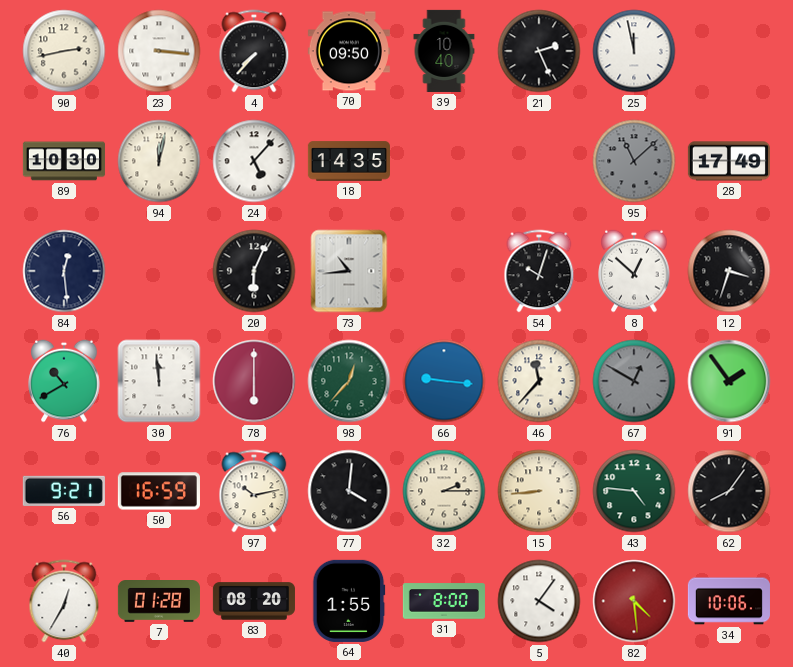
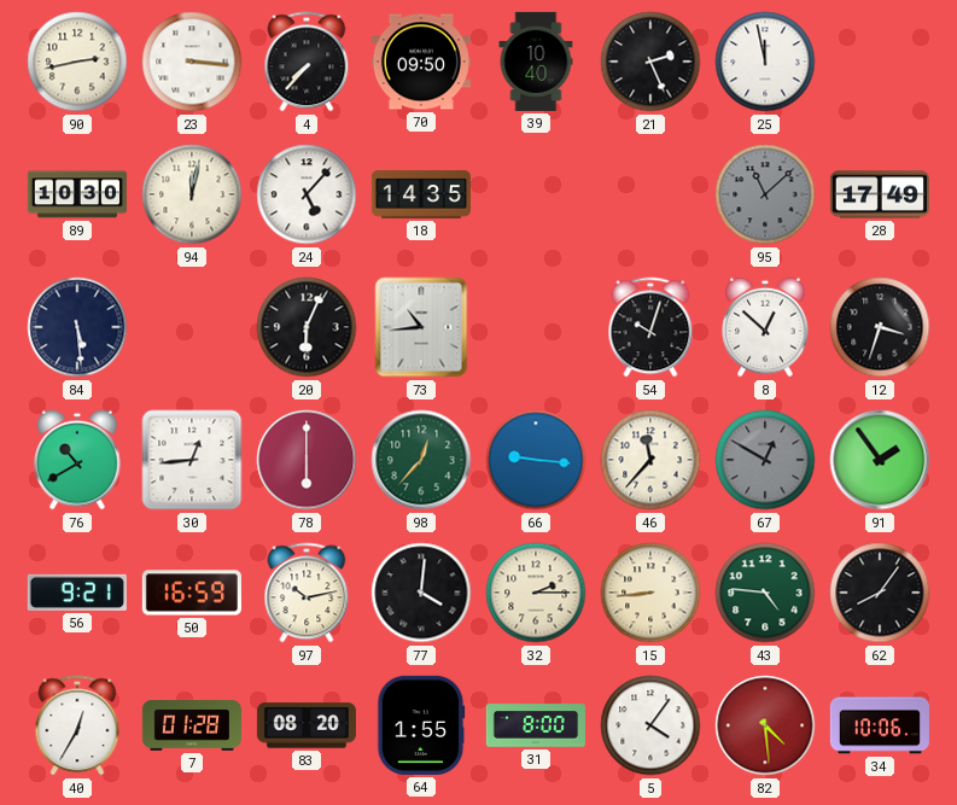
84: 12:29 -> 5:29 (77, 327)
30: 11:59 -> 12:44 (192, 460)
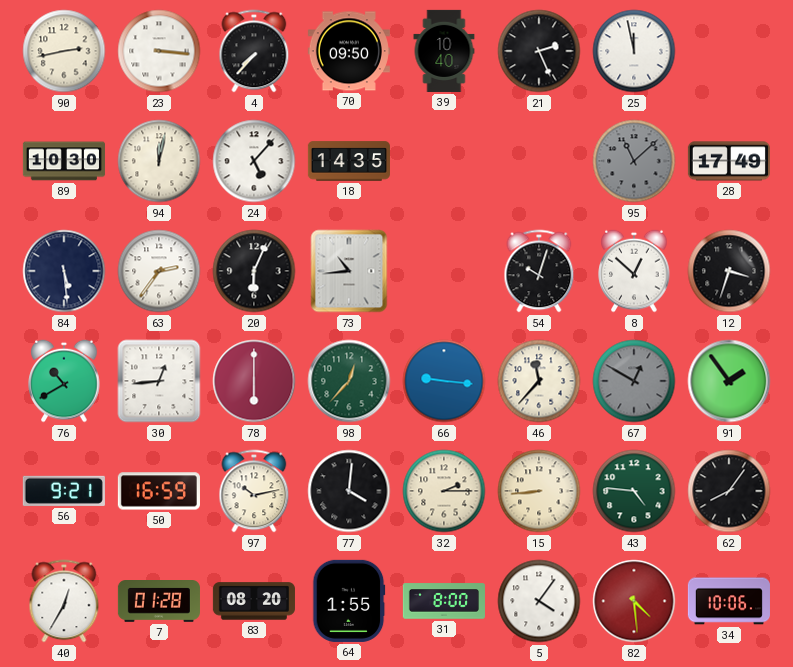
63: none -> 2:36 (159, 271)
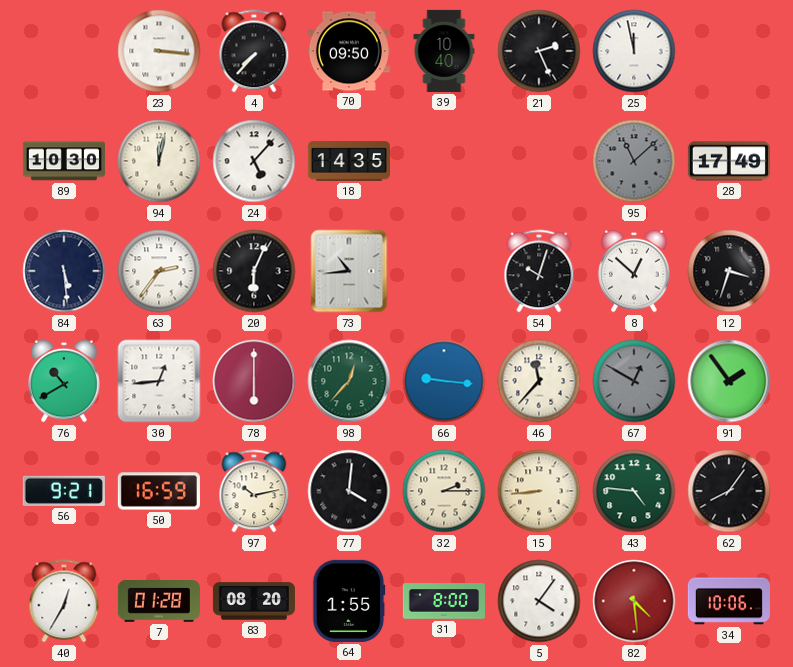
90: 2:43 -> none (64, 51)
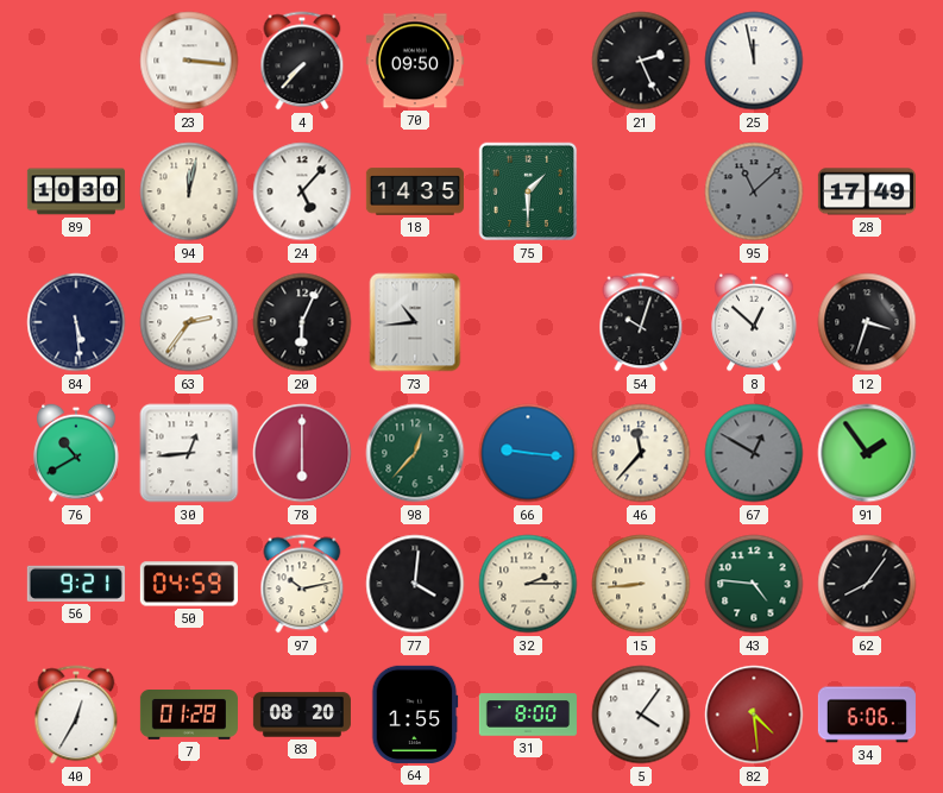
39: 10:40 -> none (444, 51)
75: none -> 1:30 (528, 191)
50: 16:59 -> 04:59 (189, 584)
34: 10:06 -> 6:06 (867, 715)
